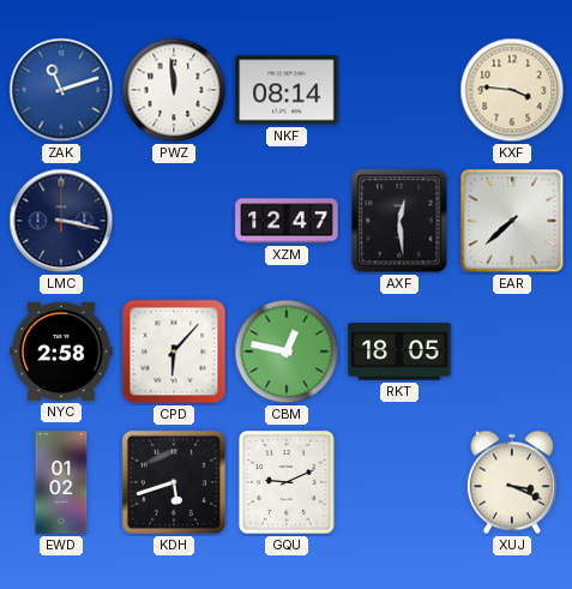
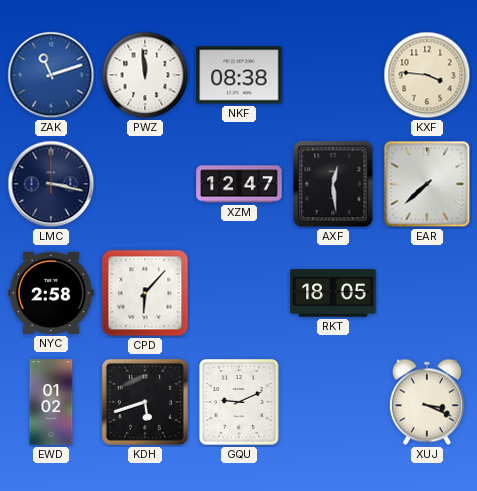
NKF: 08:14 -> 08:38 (239, 75)
CBM: 12:47 -> none (287, 351)
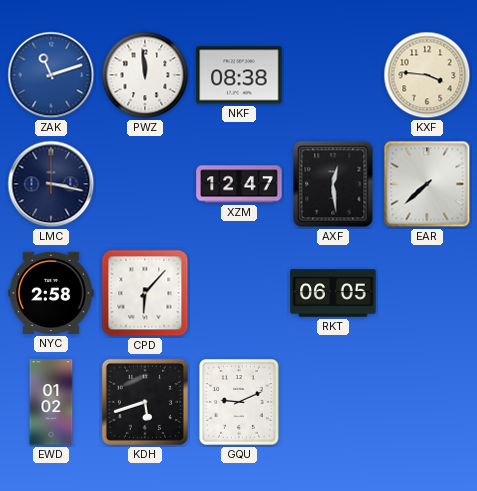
RKT: 18:05 -> 06:05 (333, 293)
XUJ: 3:19 -> none (427, 402)
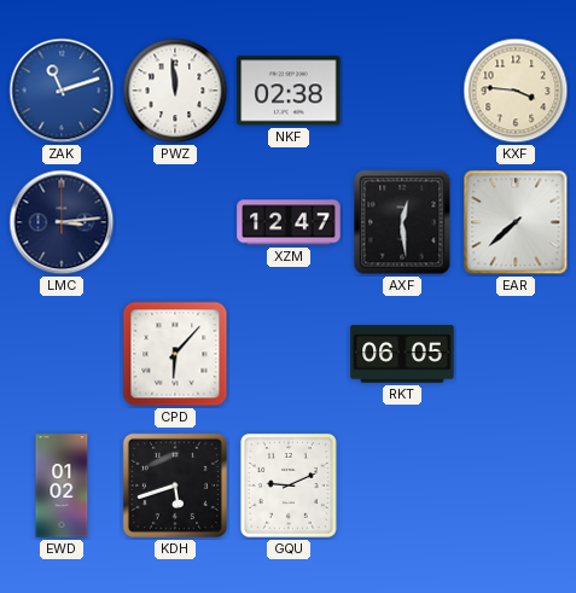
NKF: 08:38 -> 02:38 (289, 91)
LMC: 3:17 -> 3:14 (62, 222)
NYC: 2:58 -> none (51, 293)
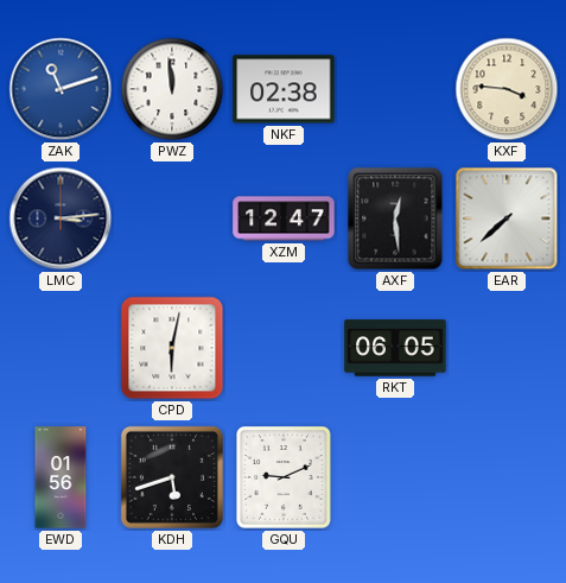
CPD: 6:07 -> 6:02 (172, 348)
EWD: 01:02 -> 01:56 (61, 477)
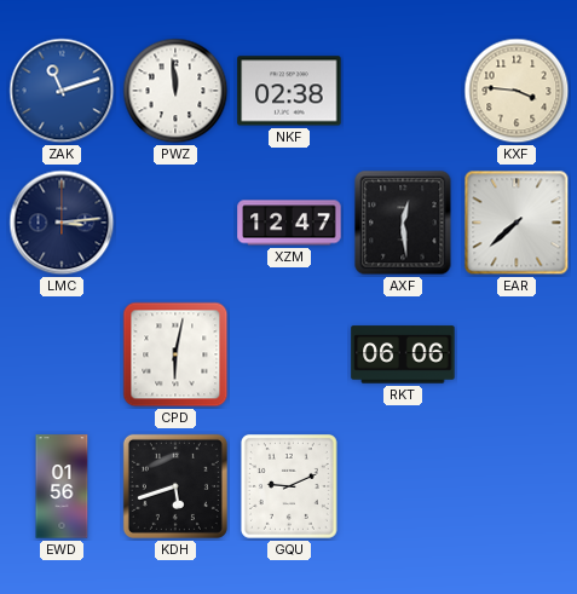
RKT: 06:05 -> 06:06 (403, 354)
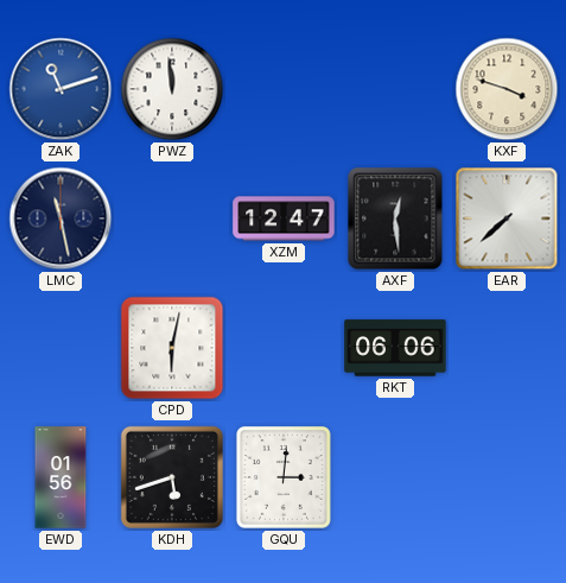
NKF: 02:38 -> none (289, 91)
KXF: 3:46 -> 3:48 (507, 89)
LMC: 3:14 -> 11:28 (61, 218)
GQU: 9:11 -> 3:01 (284, 479)
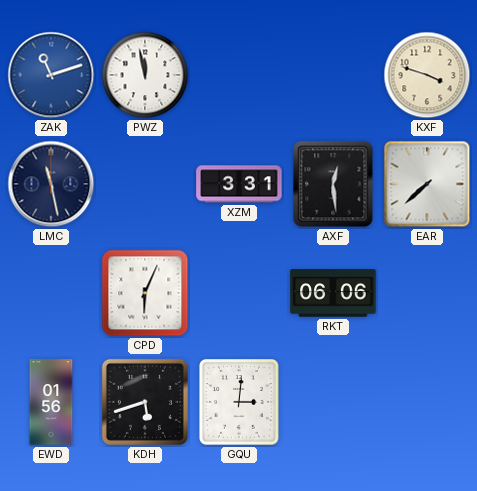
PWZ: 11:59 -> 11:58 (145, 75)
XZM: 12:47 -> 3:31 (239, 184)
CPD: 6:02 -> 6:04 (145, 293)
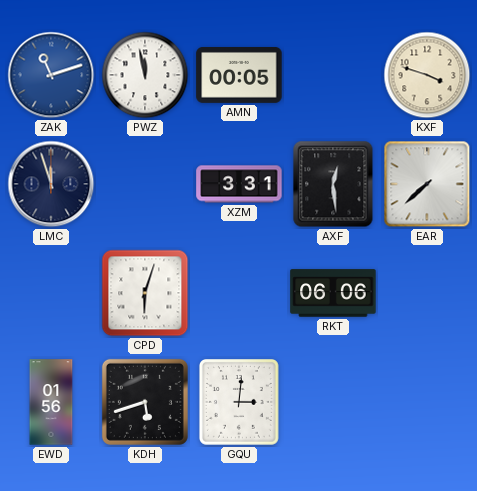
AMN: none -> 00:05 (239, 76)
LMC: 11:28 -> 11:57 (51, 184)
CPD: 6:04 -> 6:03 (145, 293)
